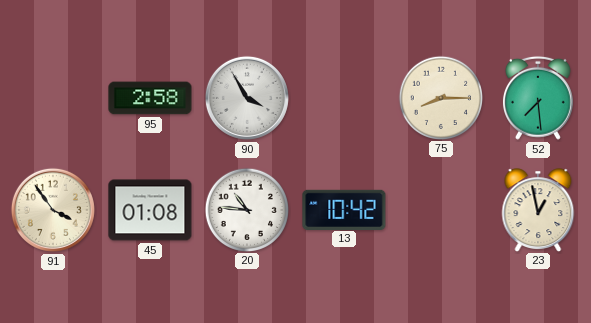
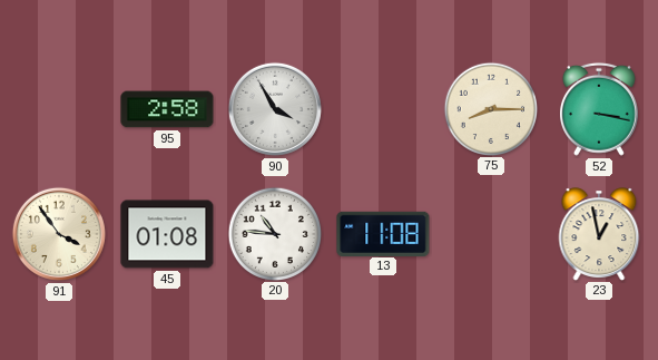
52: 7:29 -> 3:17 (599, 109)
13: 10:42 -> 11:08 (383, 233)
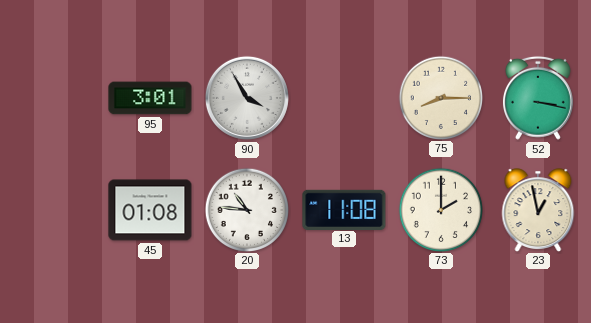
95: 2:58 -> 3:01 (150, 98)
91: 3:54 -> none (59, 234)
73: none -> 2:00 (440, 209)
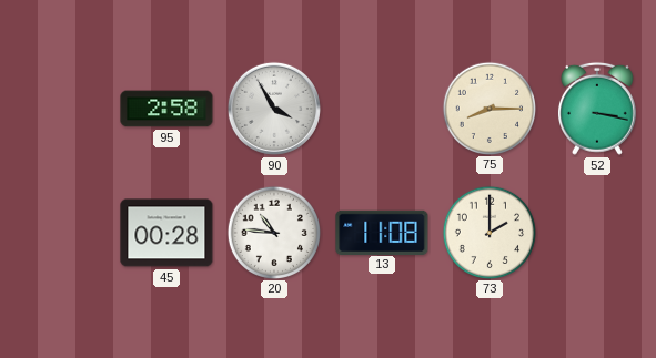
95: 3:01 -> 2:58 (166, 109)
45: 01:08 -> 00:28 (166, 233)
23: 12:58 -> none (538, 210)
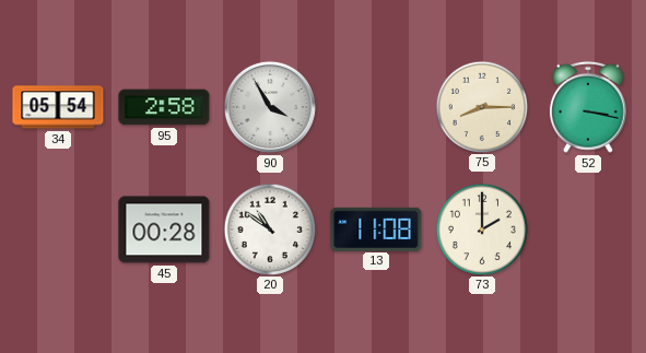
34: none -> 05:54 (58, 107)
20: 10:46 -> 10:51 (269, 228)
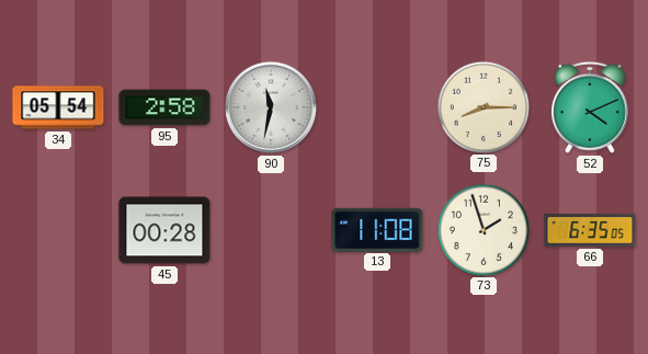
90: 3:55 -> 11:32 (271, 107)
52: 3:17 -> 4:11 (590, 107)
20: 10:51 -> none (269, 228)
73: 2:00 -> 1:57 (482, 229)
66: none -> 6:35 (590, 230)
